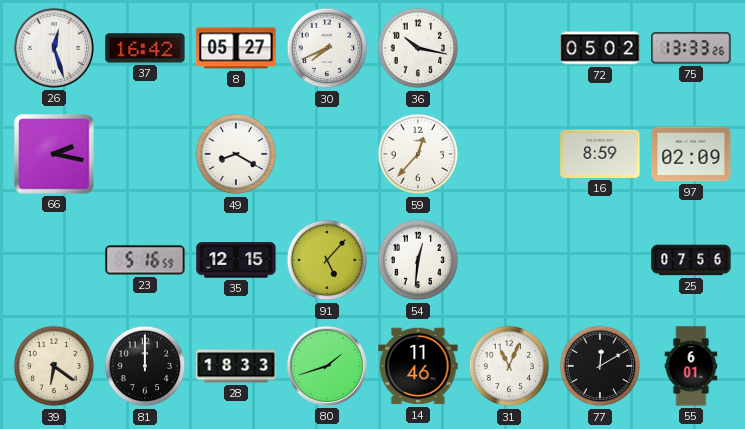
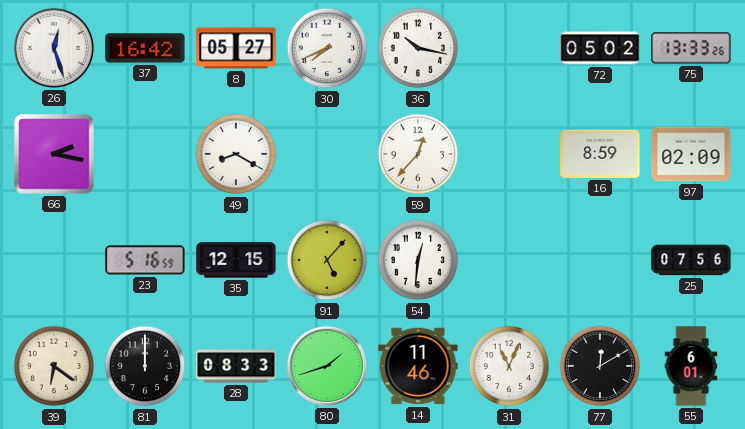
28: 18:33 -> 08:33 (236, 366)
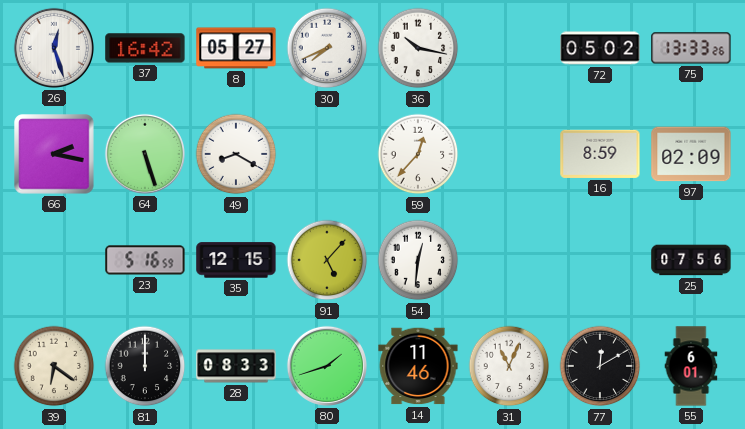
64: none -> 5:27 (145, 154)
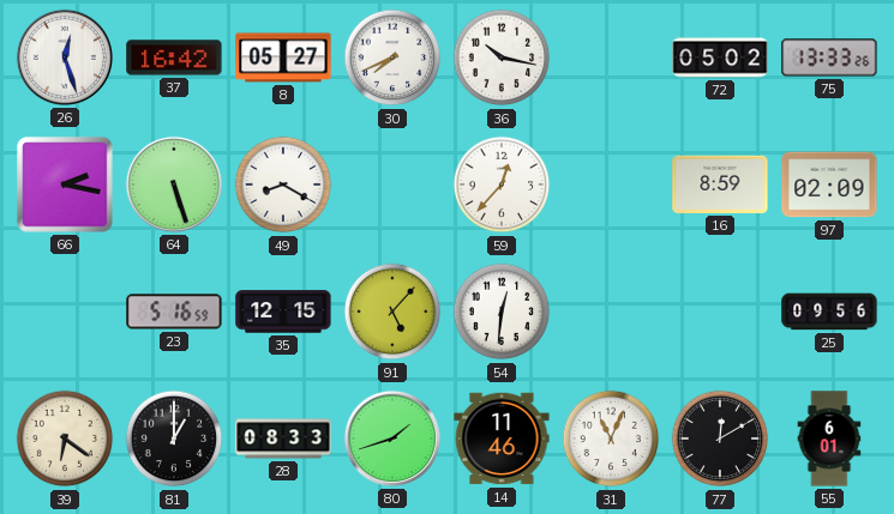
25: 07:56 -> 09:56 (829, 312)
81: 12:00 -> 1:00 (174, 439)
